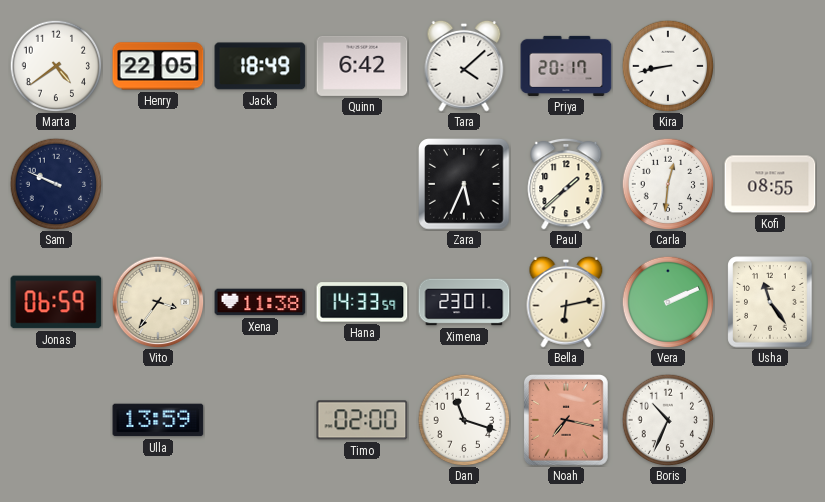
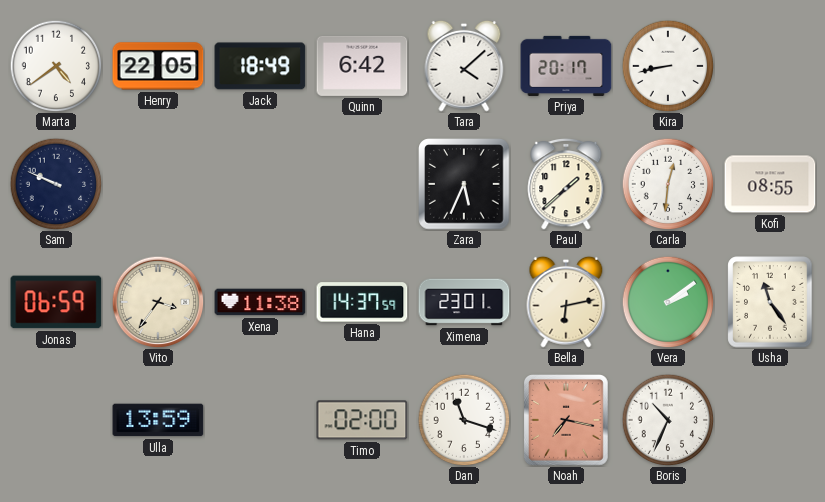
Hana: 14:33 -> 14:37 (362, 302)
Vera: 2:11 -> 2:09 (668, 302)
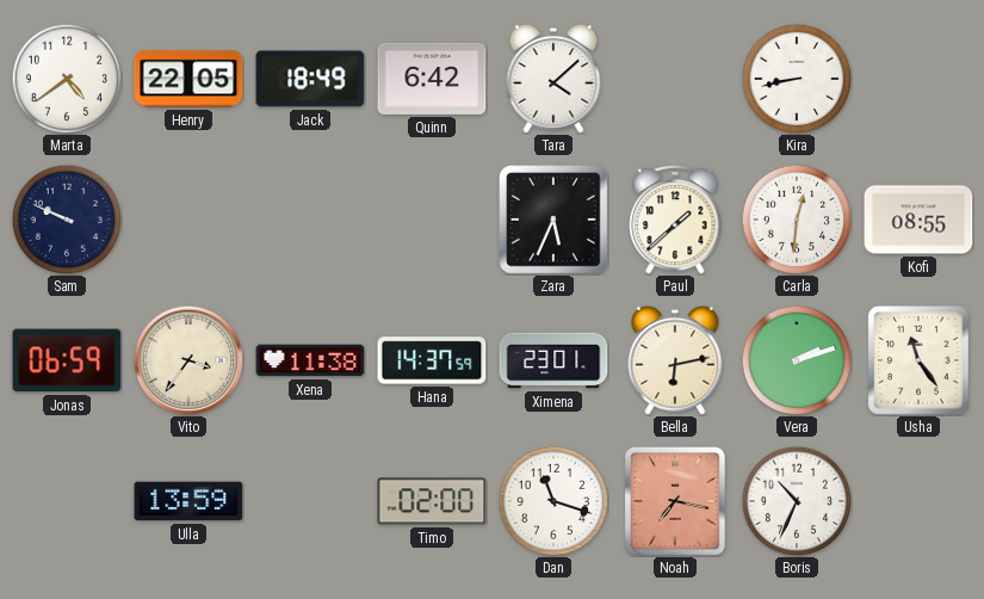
Priya: 20:17 -> none (566, 66)
Vera: 2:09 -> 2:12 (797, 360)
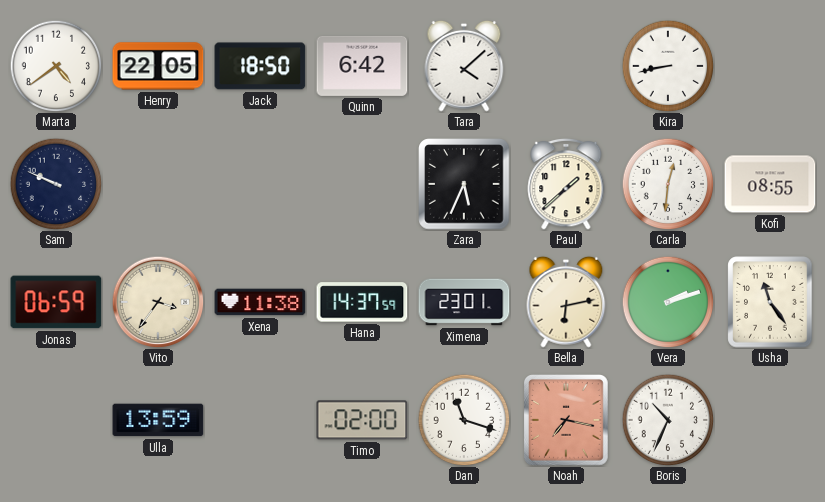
Jack: 18:49 -> 18:50 (260, 66)
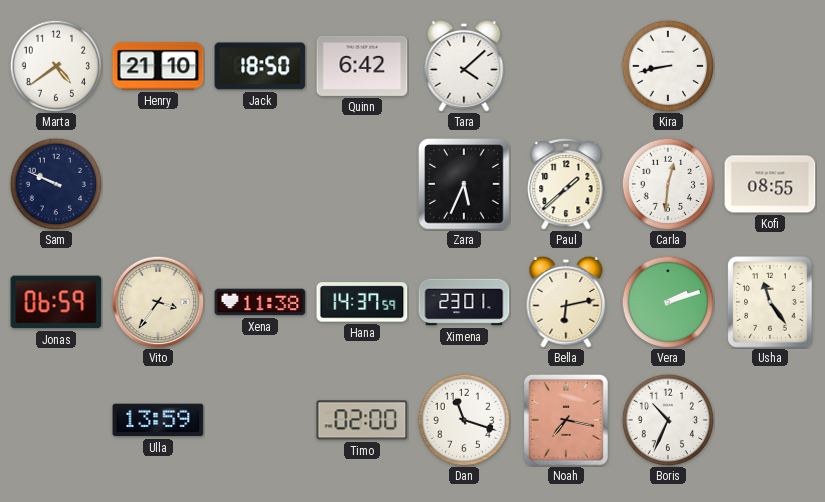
Henry: 22:05 -> 21:10 (158, 66)
